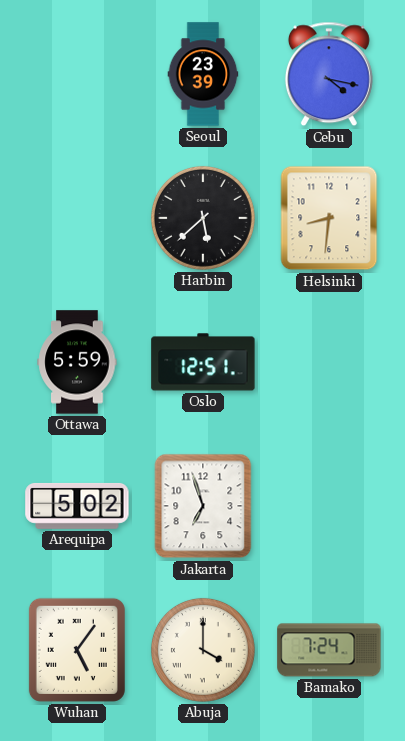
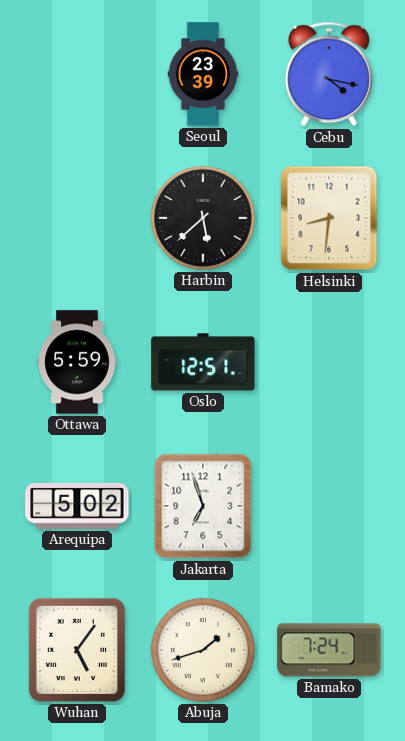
Abuja: 4:00 -> 1:42 (203, 650)
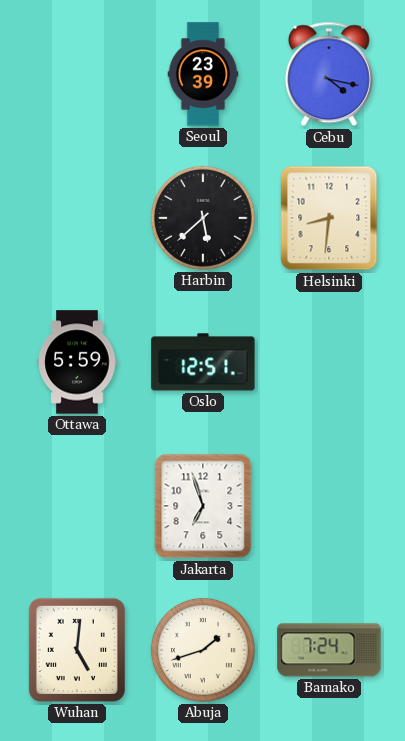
Arequipa: 5:02 -> none (77, 506)
Wuhan: 5:06 -> 5:01 (77, 650)
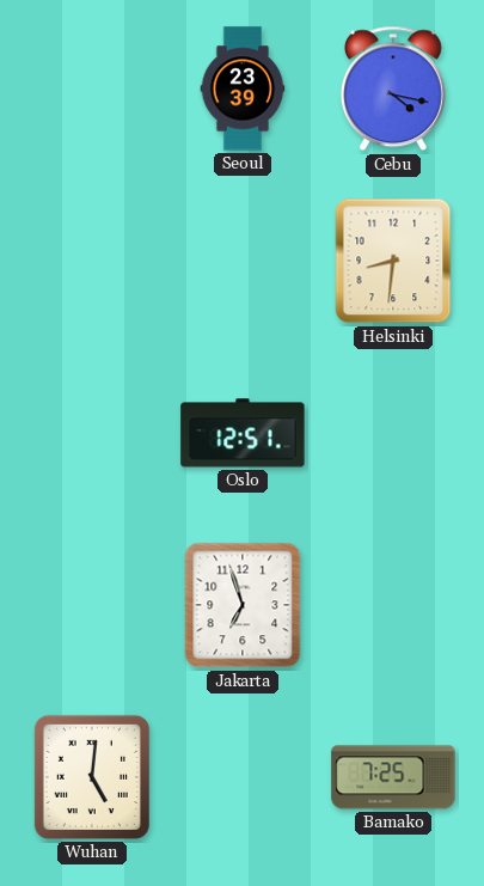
Harbin: 5:38 -> none (203, 218)
Ottawa: 5:59 -> none (77, 362)
Abuja: 1:42 -> none (203, 650)
Bamako: 7:24 -> 7:25 (393, 777)
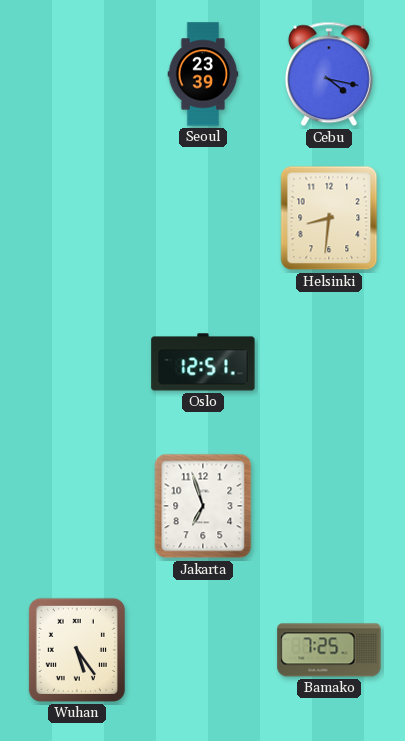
Wuhan: 5:01 -> 5:24 (77, 650)
